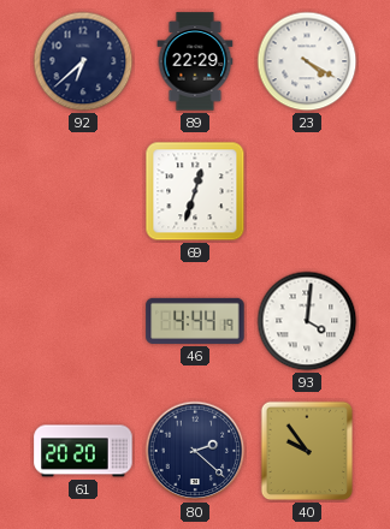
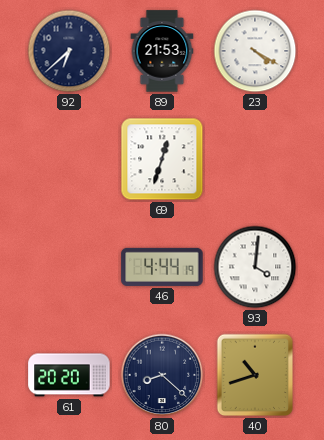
89: 22:29 -> 21:53 (162, 51)
80: 2:22 -> 8:22 (162, 375)
40: 9:54 -> 10:42 (255, 375)
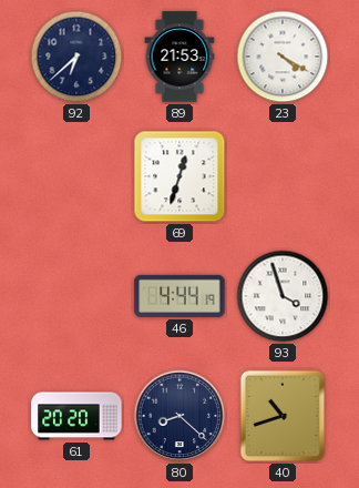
93: 4:01 -> 3:57 (283, 296)
